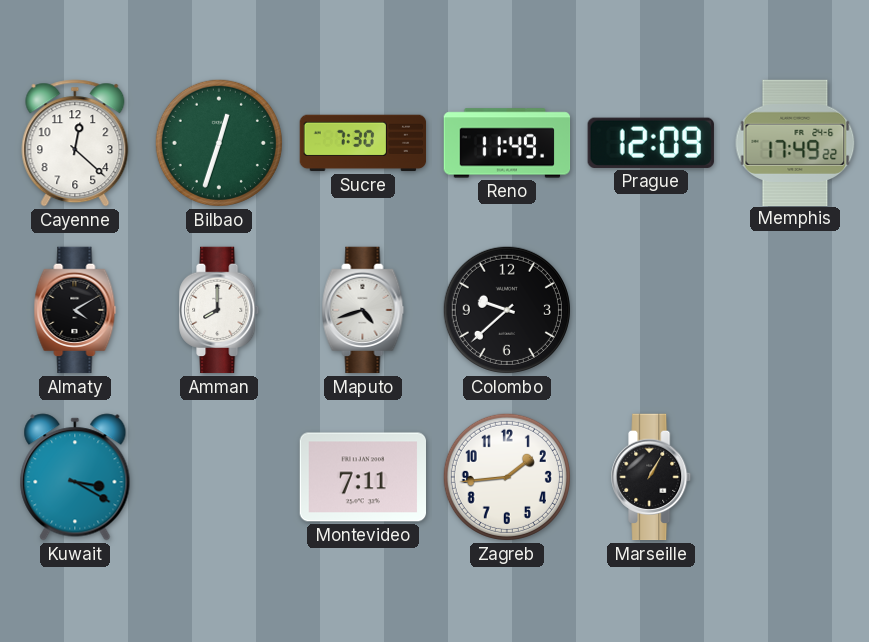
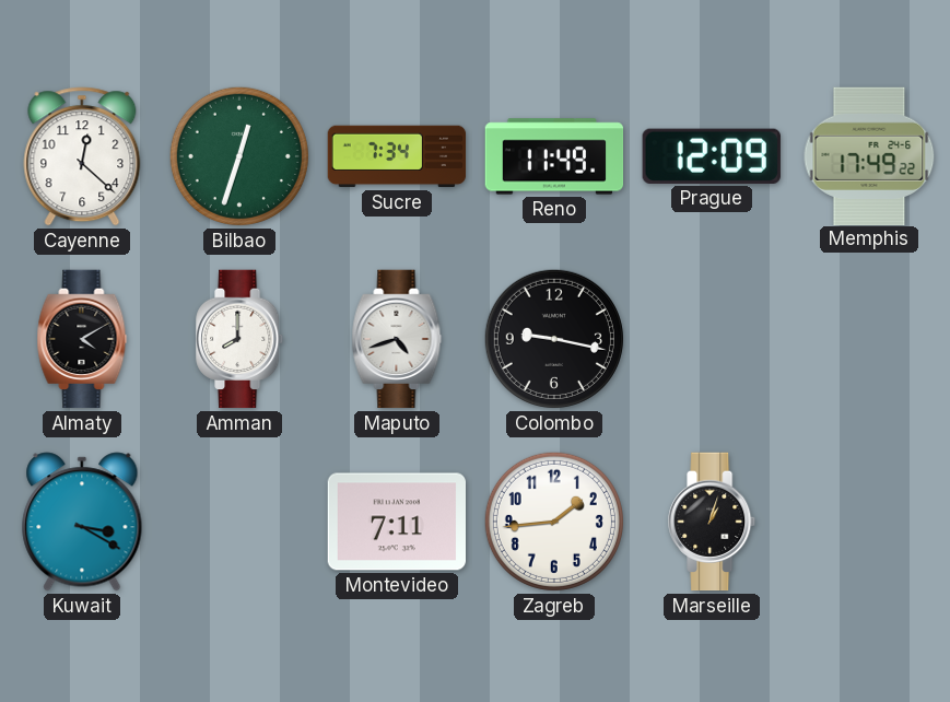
Sucre: 7:30 -> 7:34 (397, 156)
Colombo: 9:38 -> 9:17 (554, 339)
Marseille: 1:05 -> 1:03 (713, 522)
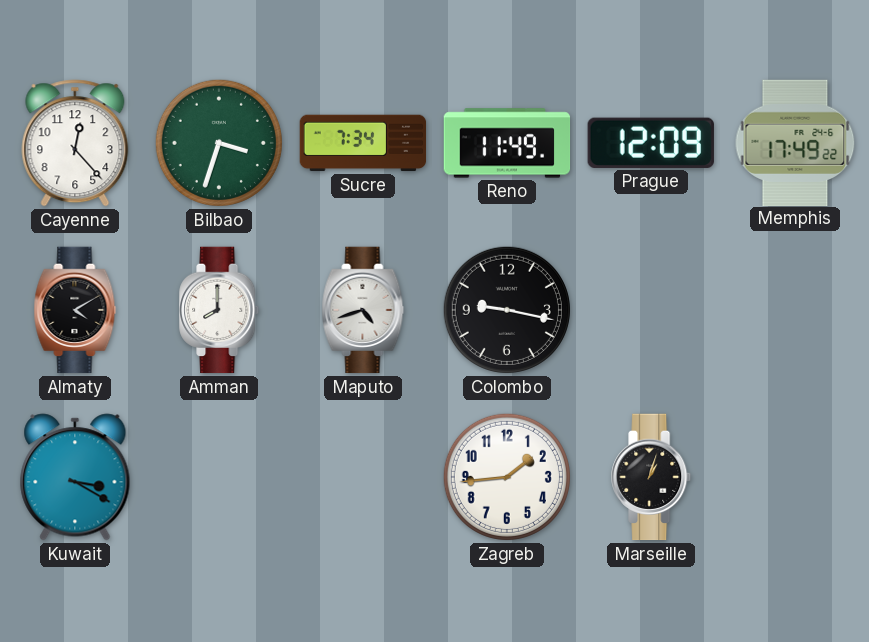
Cayenne: 12:22 -> 12:23 (75, 143)
Bilbao: 12:33 -> 3:33 (219, 143)
Montevideo: 7:11 -> none (396, 522)
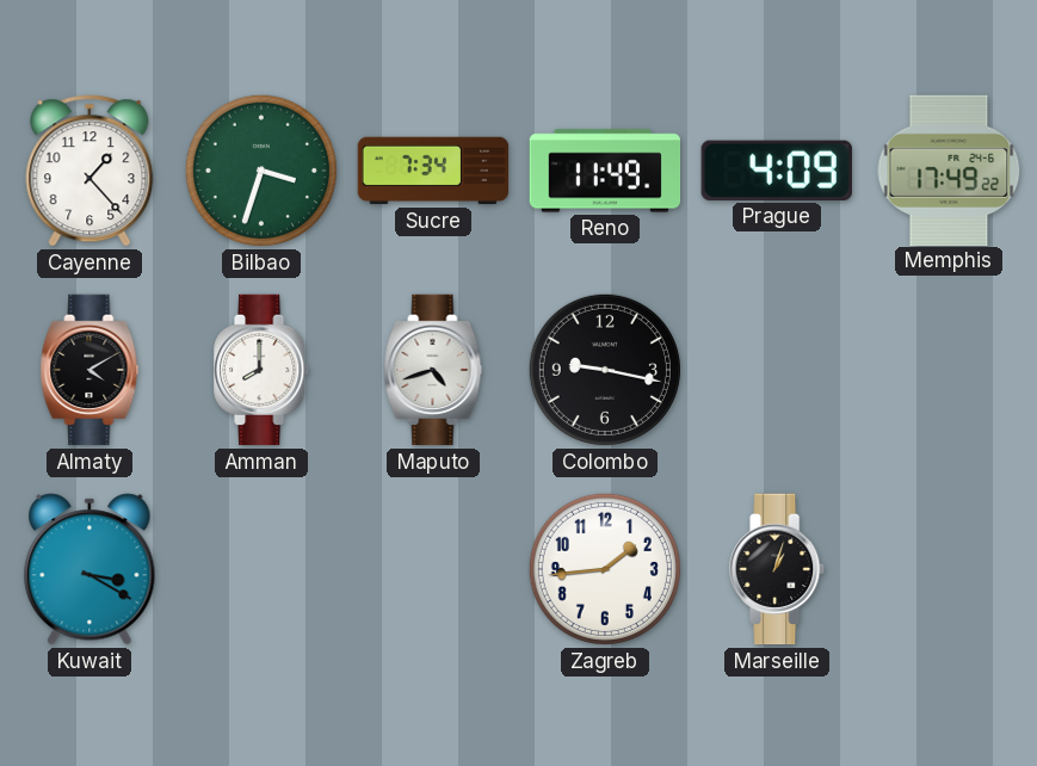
Cayenne: 12:23 -> 1:23 (89, 171)
Prague: 12:09 -> 4:09 (777, 171)
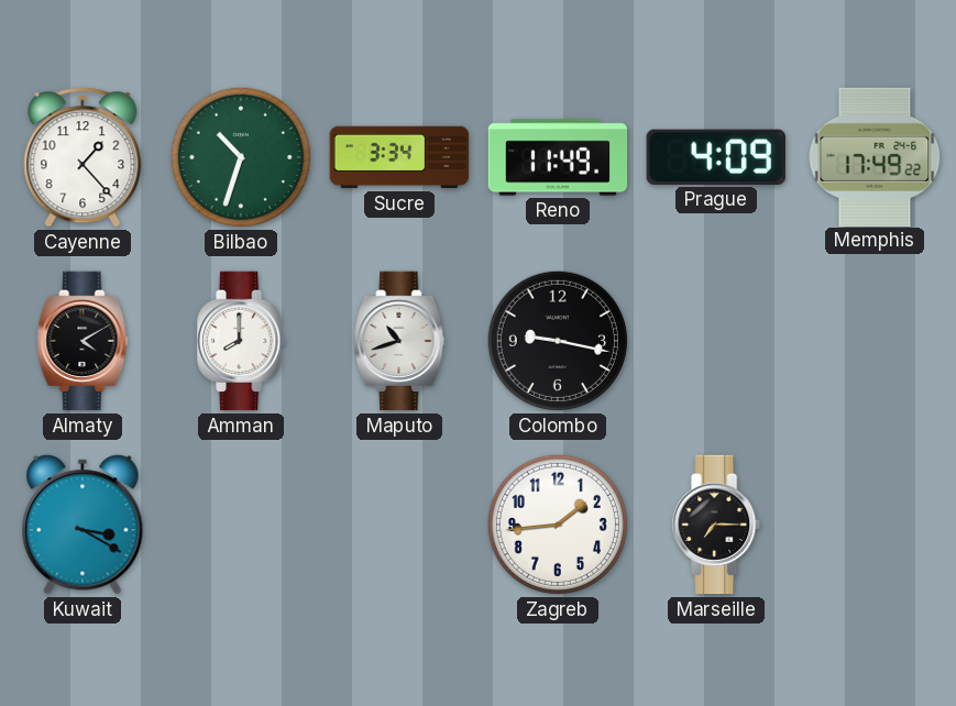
Bilbao: 3:33 -> 10:33 (241, 157)
Sucre: 7:34 -> 3:34 (399, 157)
Maputo: 4:42 -> 10:42 (399, 341)
Marseille: 1:03 -> 7:15 (717, 525)
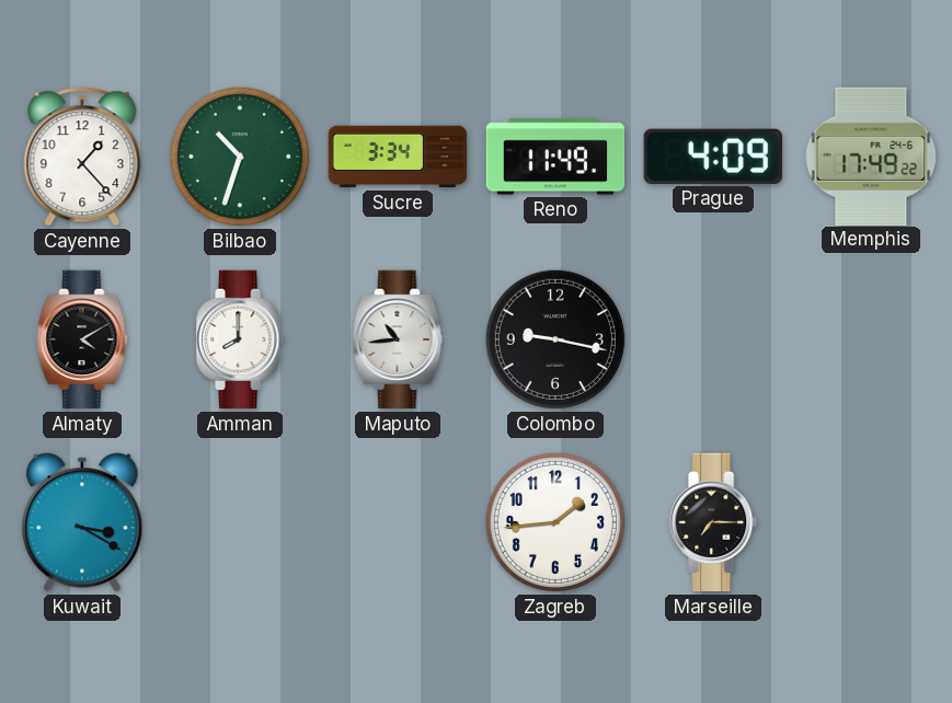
Maputo: 10:42 -> 10:44 (398, 339)
